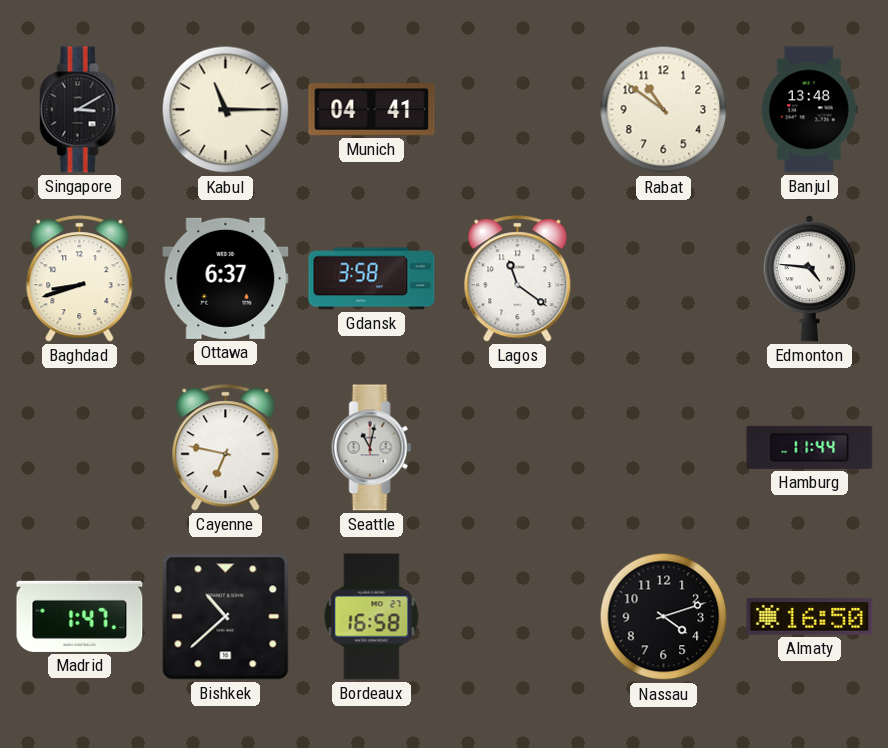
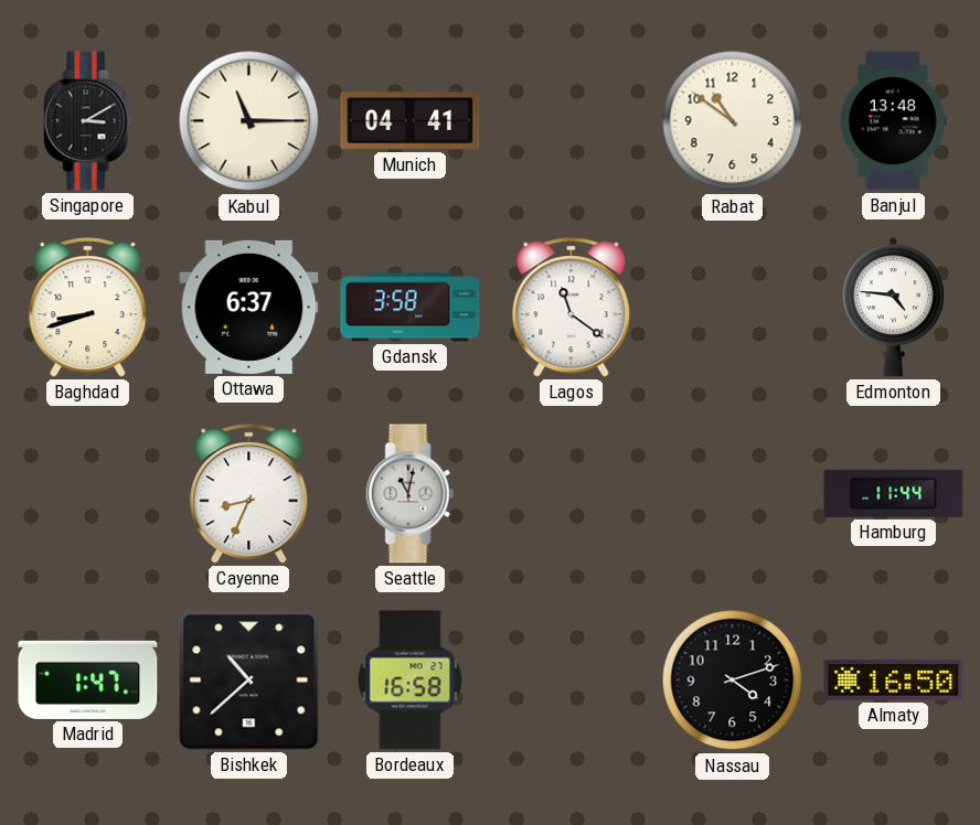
Cayenne: 6:47 -> 8:34 (249, 494)
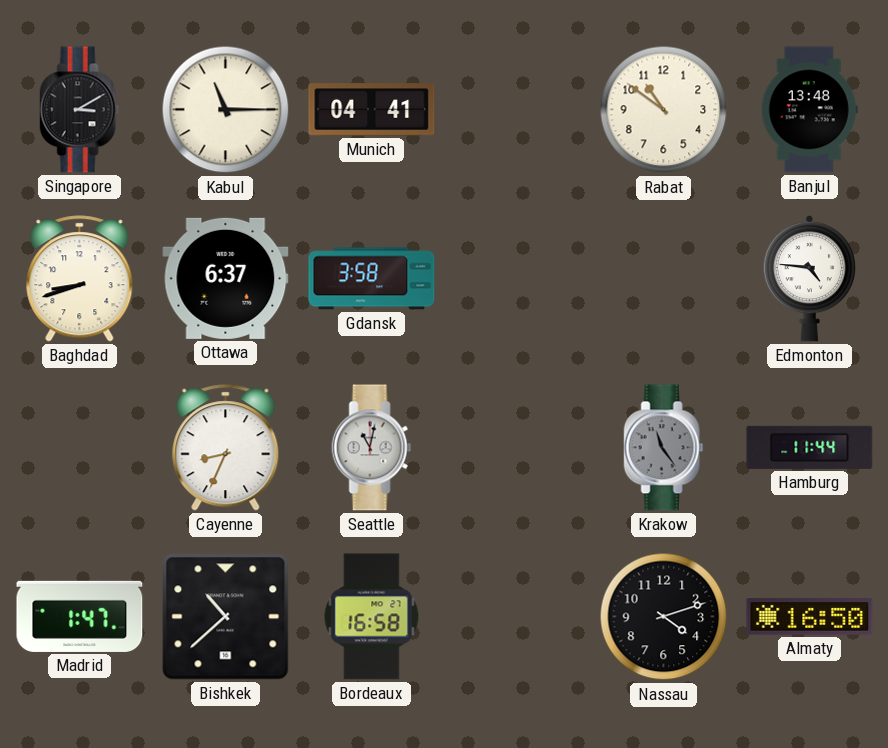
Lagos: 11:21 -> none (572, 308)
Krakow: none -> 11:24 (664, 448)
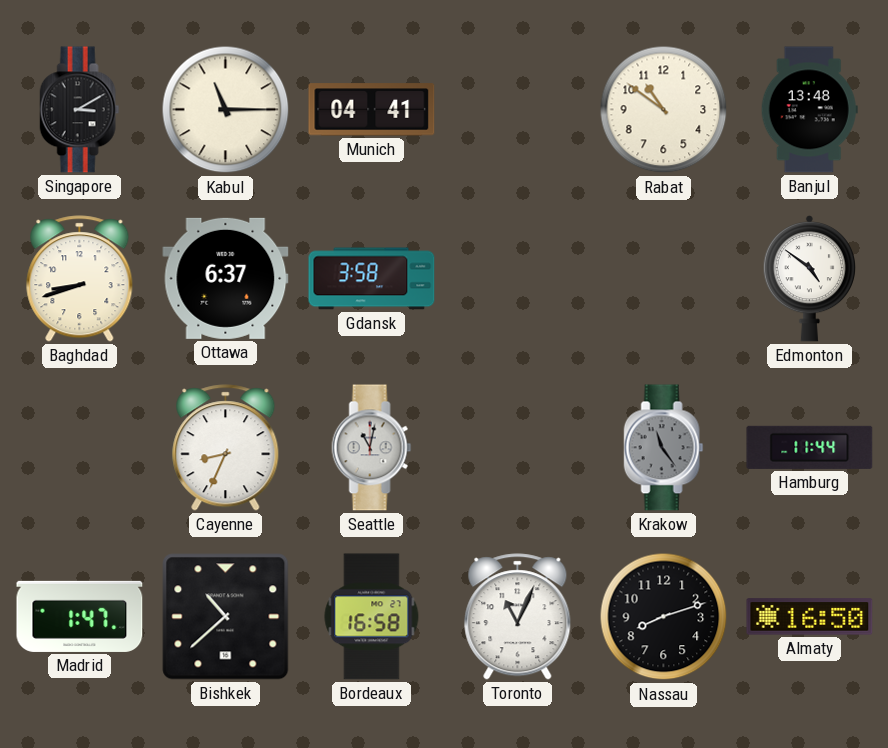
Edmonton: 4:46 -> 4:51 (809, 279)
Toronto: none -> 11:04 (518, 617)
Nassau: 4:12 -> 8:12 (664, 617)
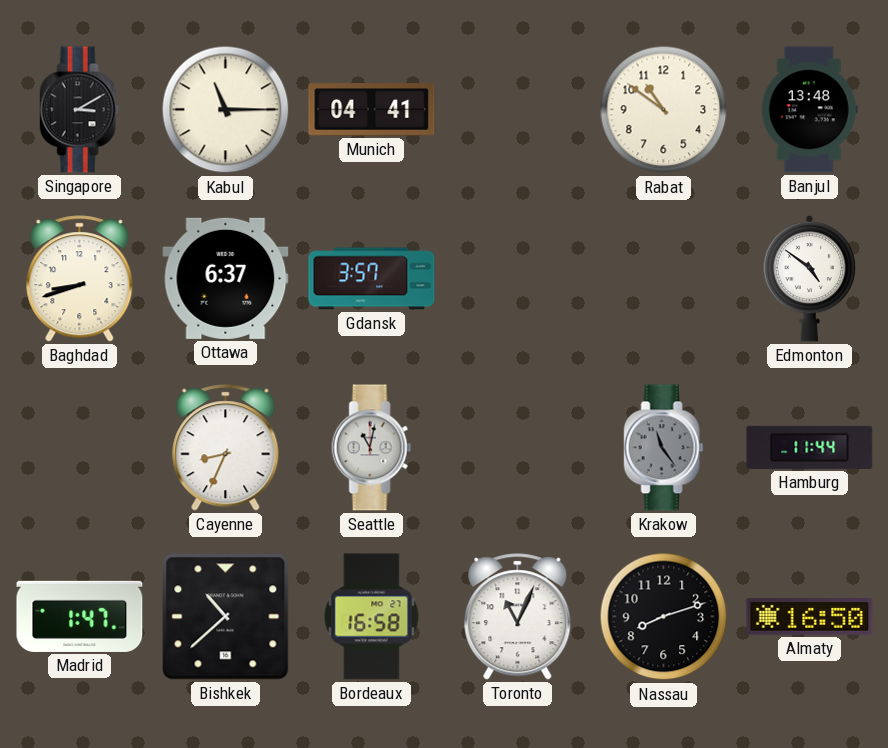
Gdansk: 3:58 -> 3:57 (372, 279)
